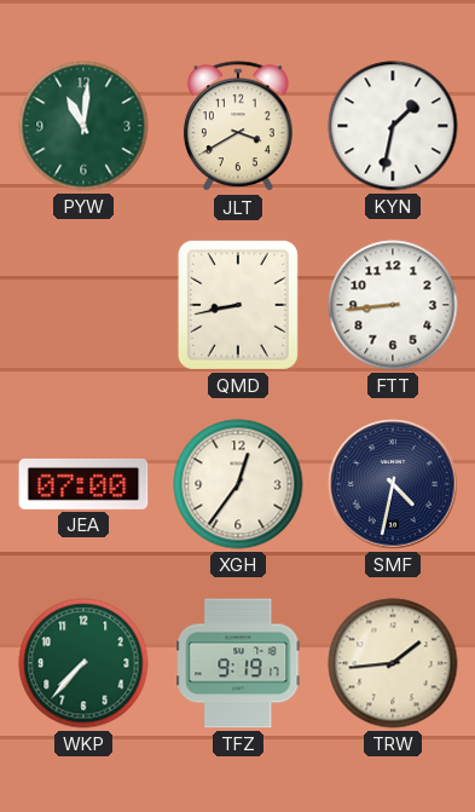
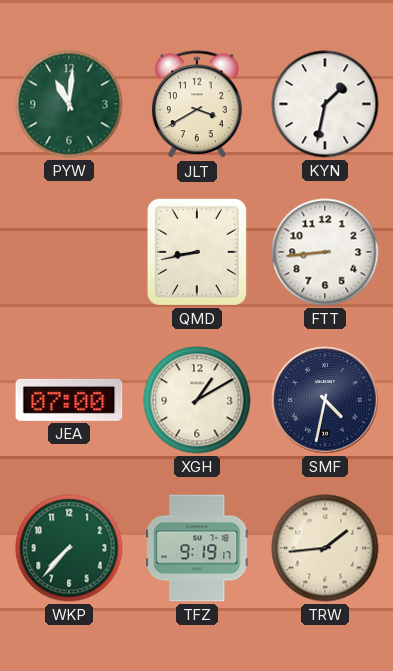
XGH: 12:36 -> 1:10 (197, 400)
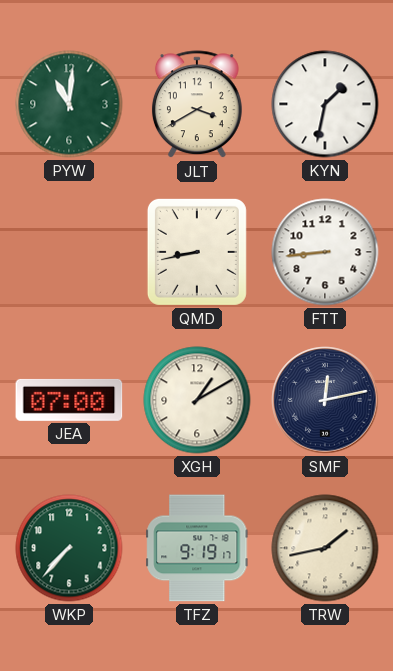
SMF: 4:32 -> 12:13 (325, 400)
TRW: 1:44 -> 1:43 (325, 548)
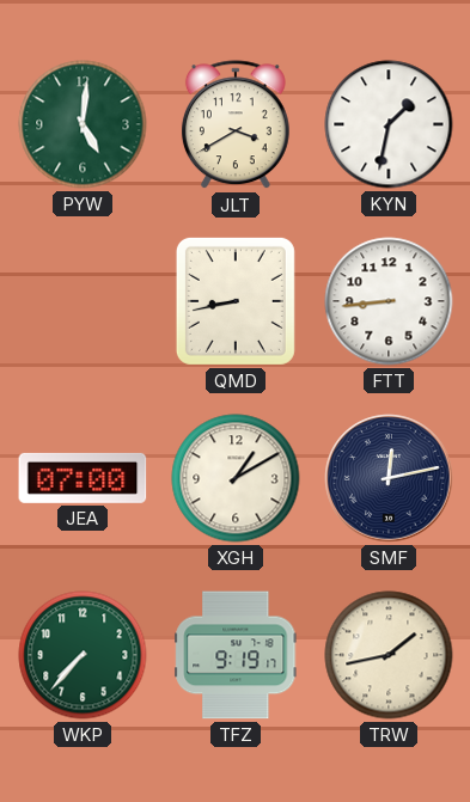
PYW: 11:01 -> 5:01 (83, 124)
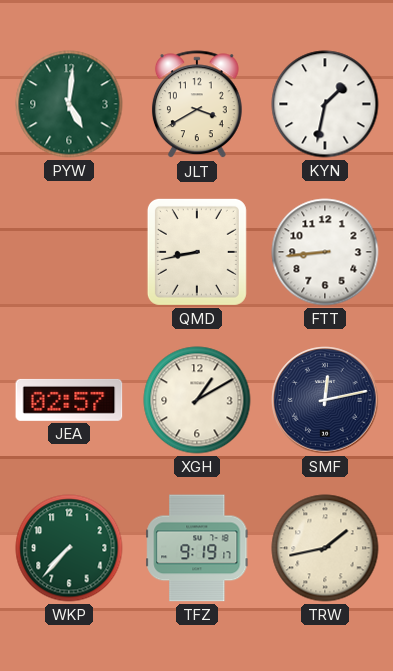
JEA: 07:00 -> 02:57 (69, 400)
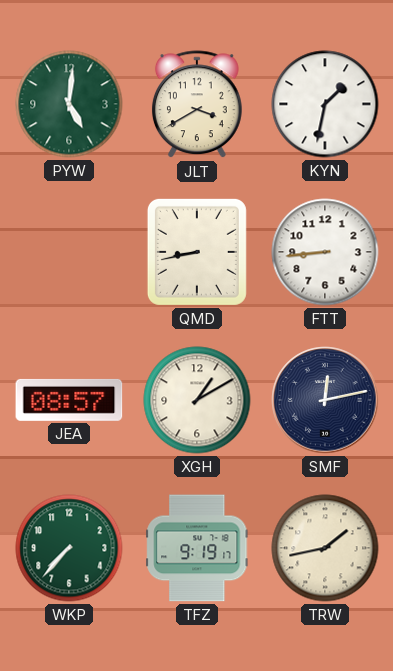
JEA: 02:57 -> 08:57 (69, 400)
